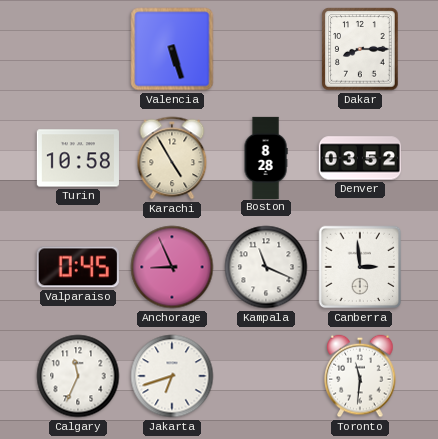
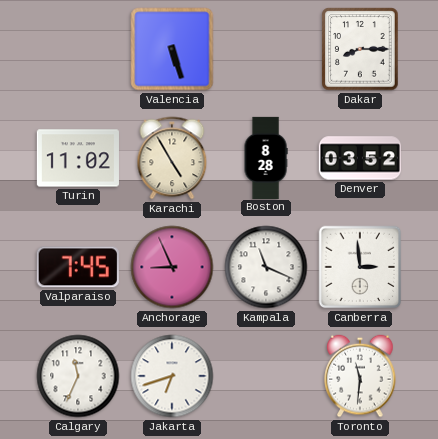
Turin: 10:58 -> 11:02 (78, 158)
Valparaiso: 0:45 -> 7:45 (78, 267)
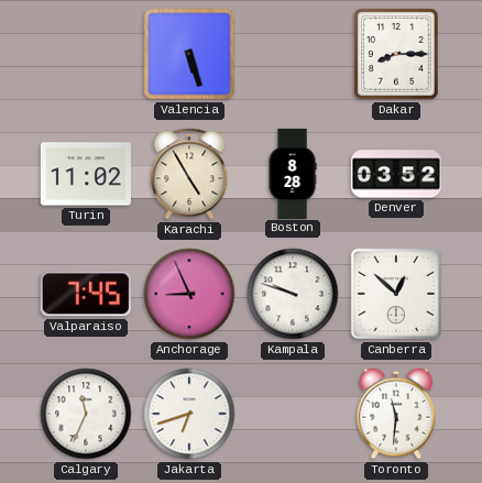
Kampala: 11:19 -> 9:48 (293, 294)
Canberra: 2:59 -> 12:52 (396, 294)
